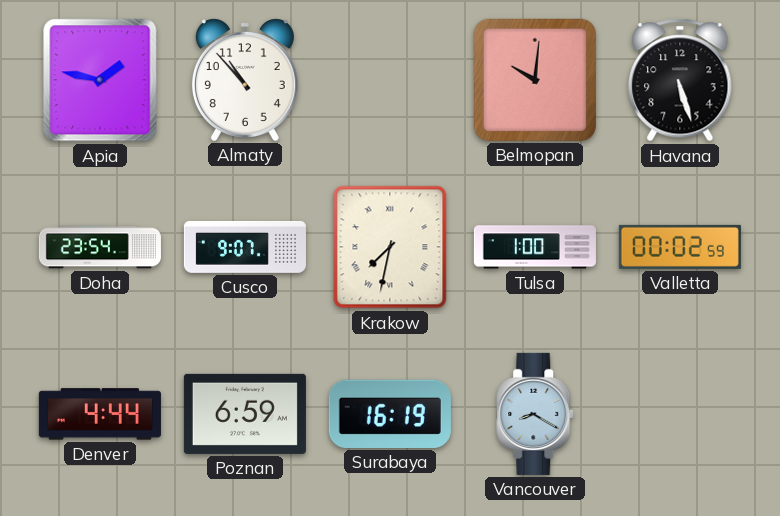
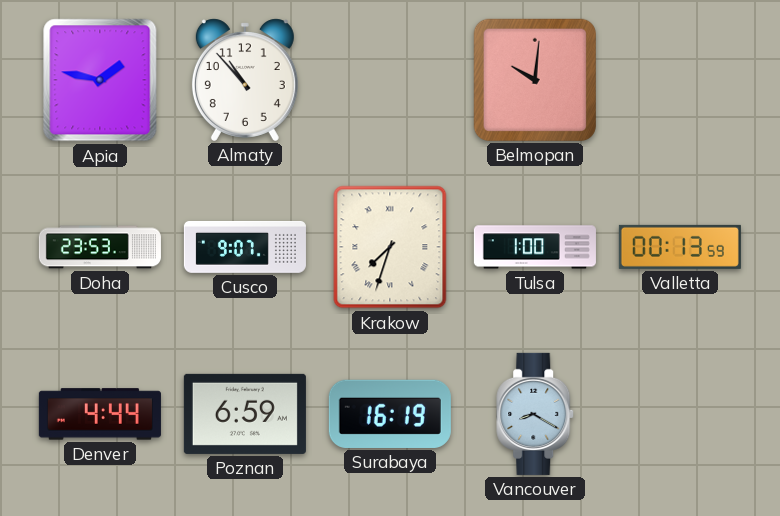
Havana: 5:27 -> none (680, 80)
Doha: 23:54 -> 23:53 (100, 247)
Krakow: 7:32 -> 7:33 (390, 247)
Valletta: 00:02 -> 00:13 (680, 247)
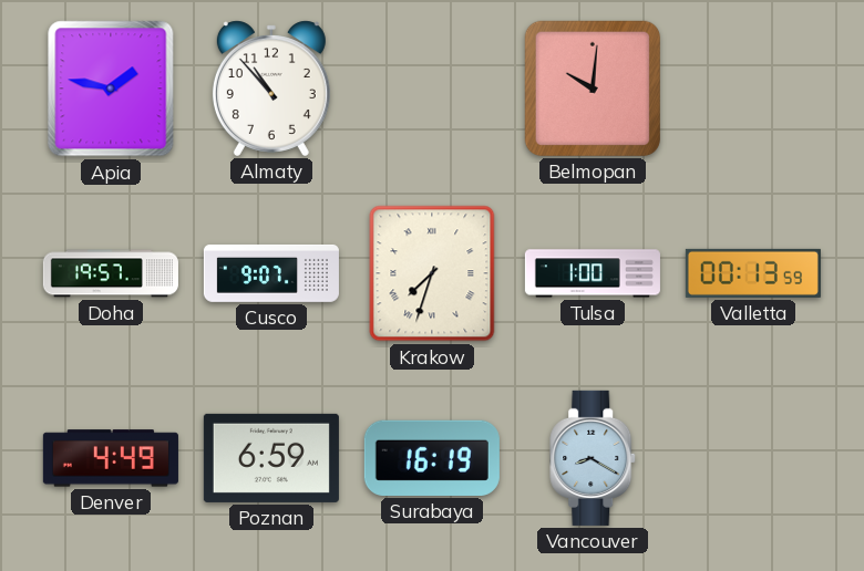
Doha: 23:53 -> 19:57 (111, 273)
Denver: 4:44 -> 4:49 (111, 458)
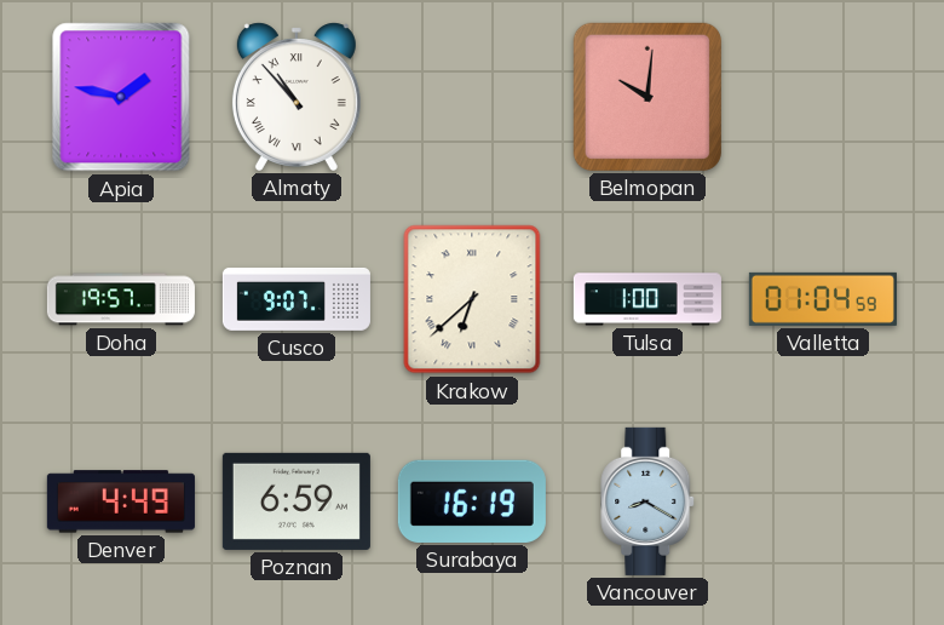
Almaty numerals: Arabic -> Roman (297, 97)
Krakow: 7:33 -> 6:38 (472, 299)
Valletta: 00:13 -> 01:04 (823, 299)
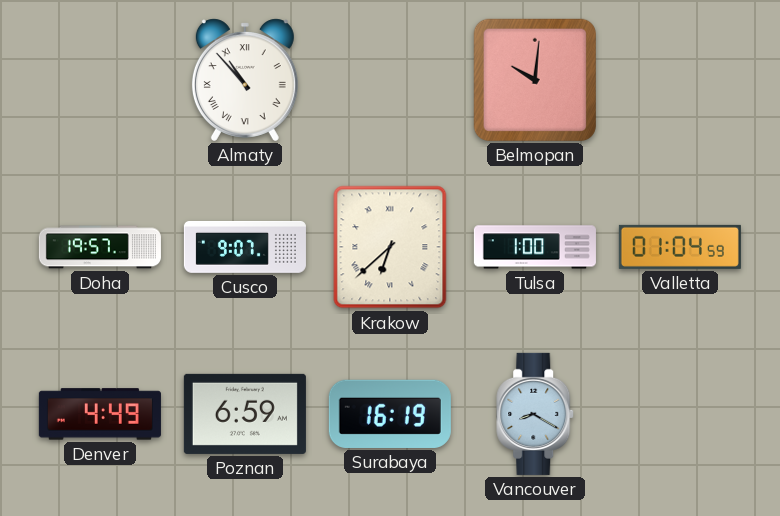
Apia: 1:47 -> none (121, 97)
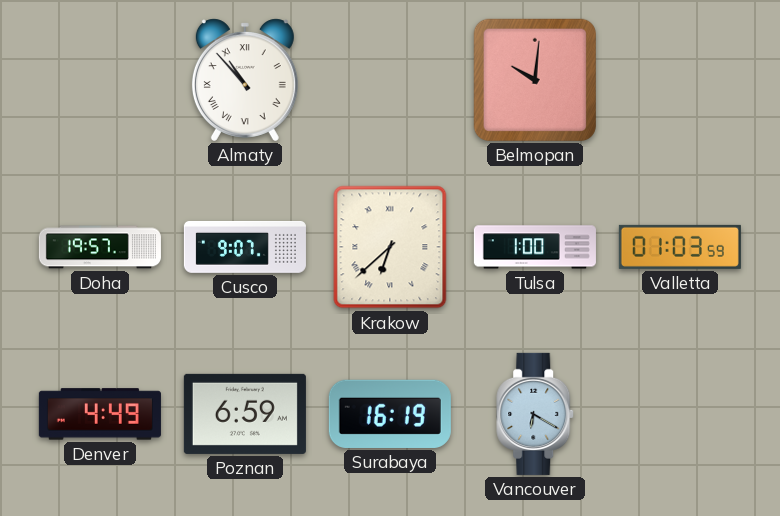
Valletta: 01:04 -> 01:03 (680, 247)
Vancouver: 8:20 -> 6:20 (536, 414)
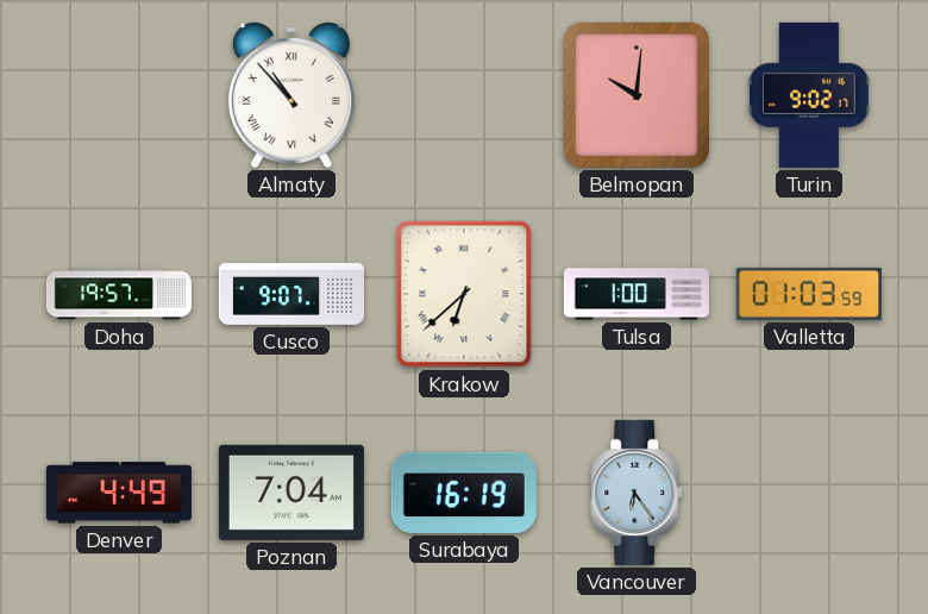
Turin: none -> 9:02 (809, 95)
Poznan: 6:59 -> 7:04 (291, 493)
Vancouver: 6:20 -> 6:24 (638, 493)
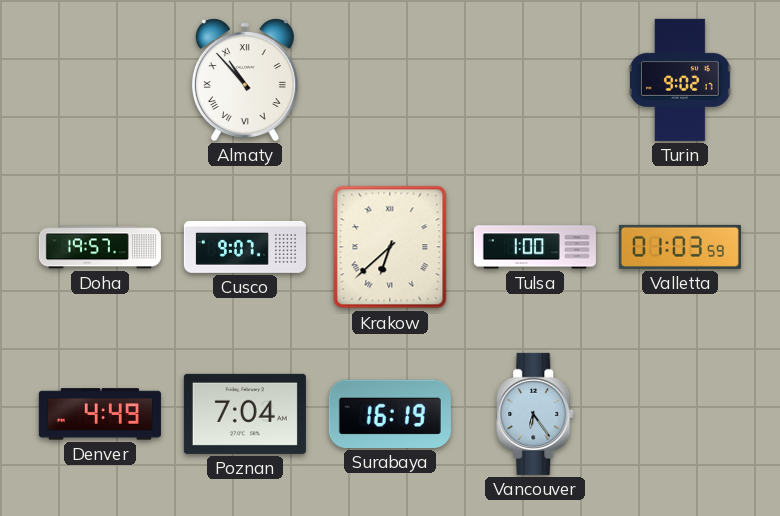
Belmopan: 10:01 -> none (637, 95)
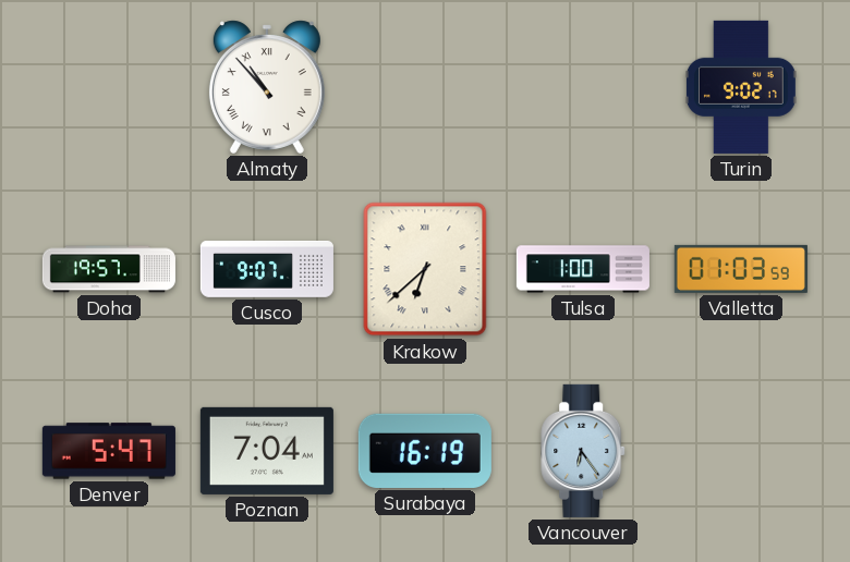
Denver: 4:49 -> 5:47 (109, 451)
